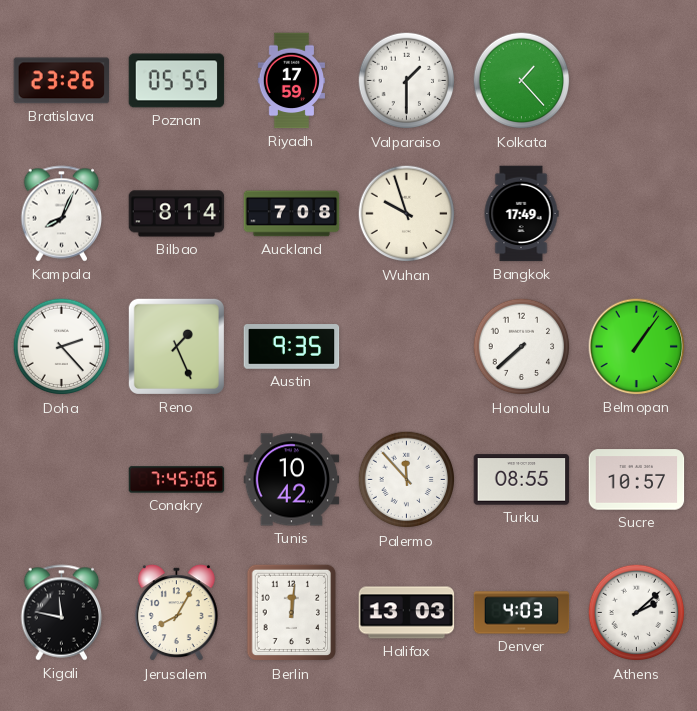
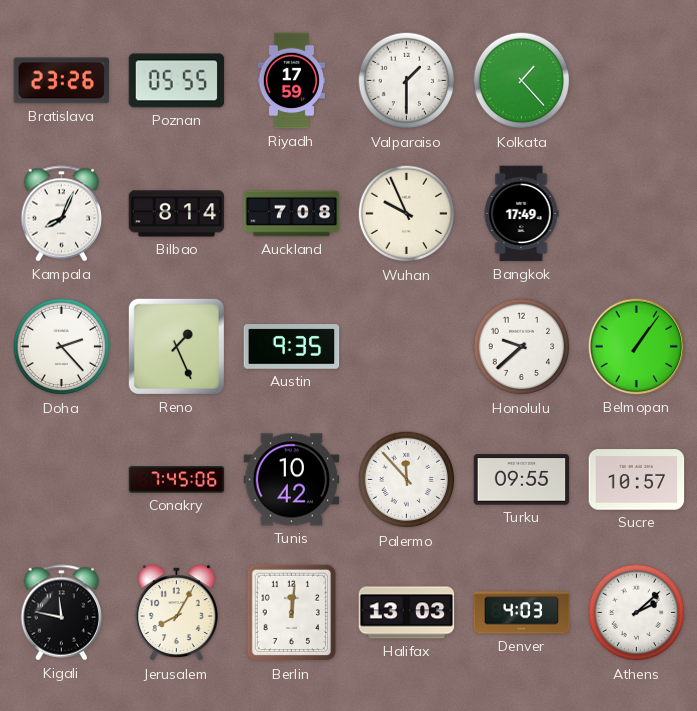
Wuhan: 9:57 -> 9:56 (407, 214)
Honolulu: 7:38 -> 9:38 (522, 347)
Turku: 08:55 -> 09:55 (522, 480)
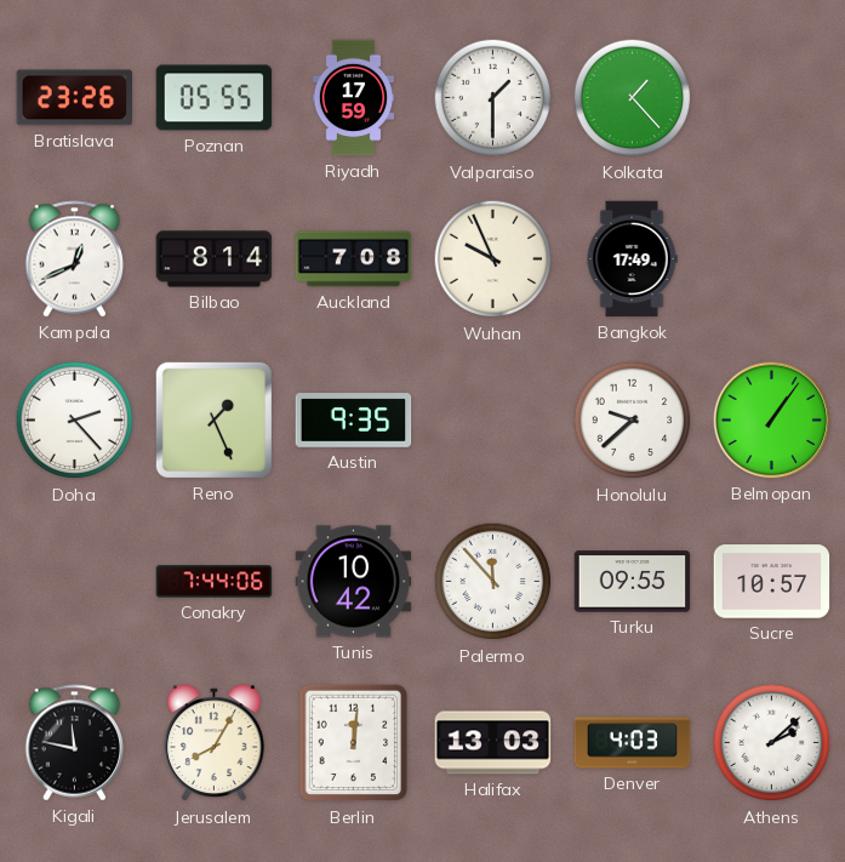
Kampala: 8:04 -> 12:41 (75, 259)
Conakry: 7:45 -> 7:44 (215, 582)
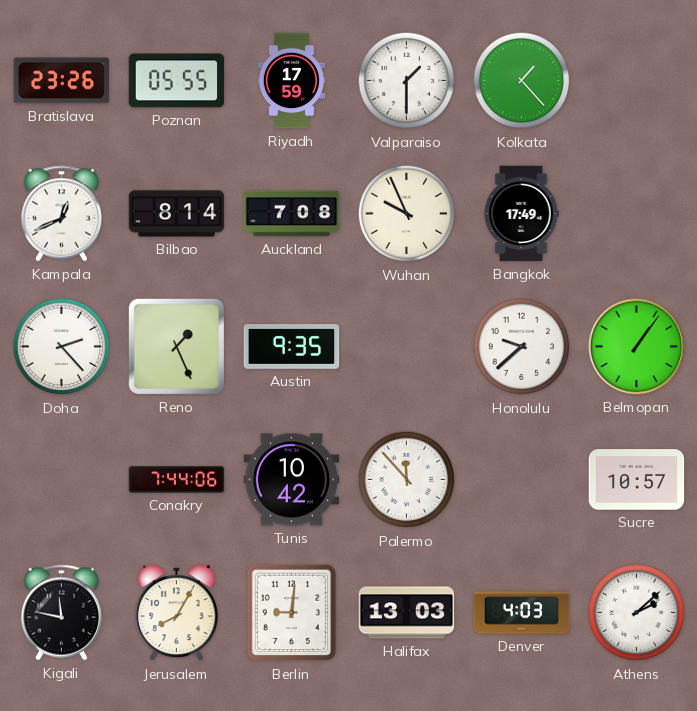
Turku: 09:55 -> none (633, 582)
Berlin: 12:01 -> 9:01 (292, 613)
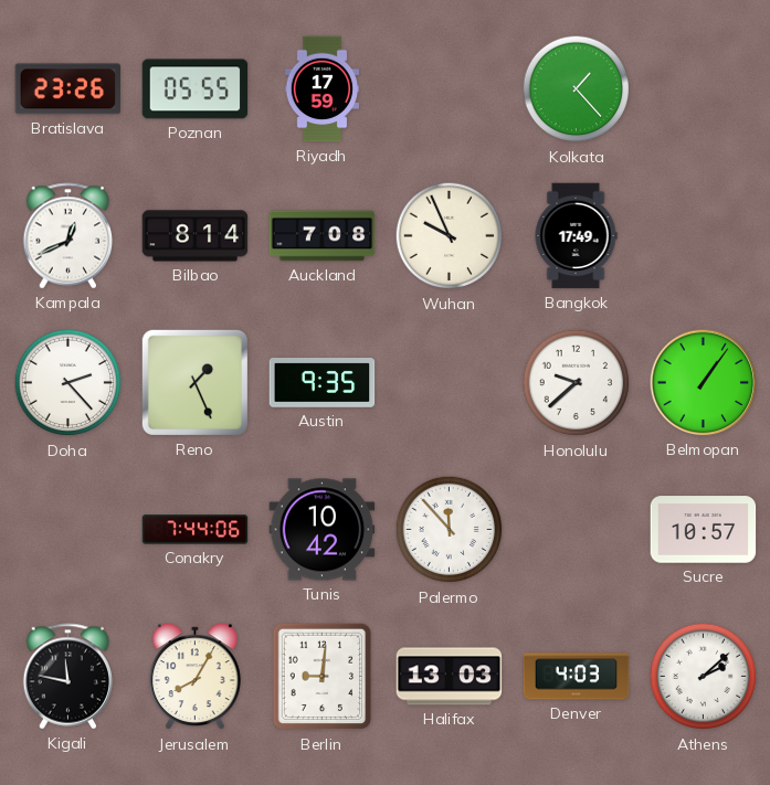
Valparaiso: 1:30 -> none (407, 81)
